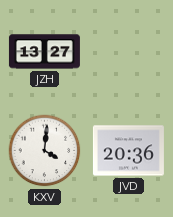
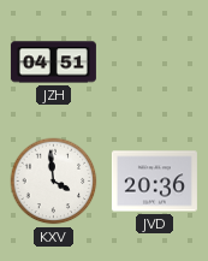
JZH: 13:27 -> 04:51 (53, 63)
KXV: 4:01 -> 3:59 (54, 182)
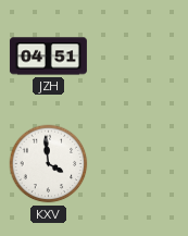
JVD: 20:36 -> none (154, 182)
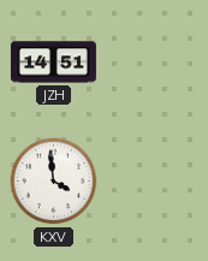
JZH: 04:51 -> 14:51 (53, 63)
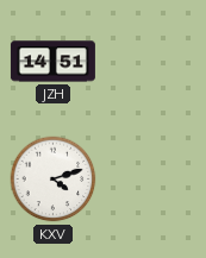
KXV: 3:59 -> 4:12 (54, 180)
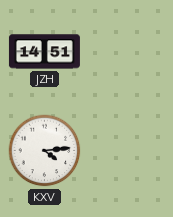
KXV: 4:12 -> 4:14 (45, 151)
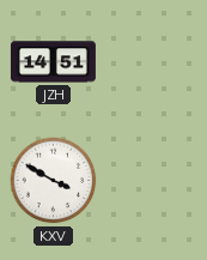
KXV: 4:14 -> 3:50 (54, 181)
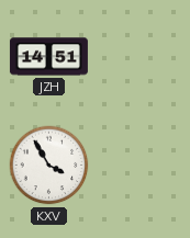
KXV: 3:50 -> 3:55 (49, 166)
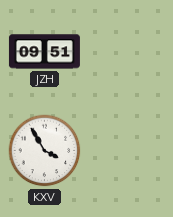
JZH: 14:51 -> 09:51 (44, 52)
